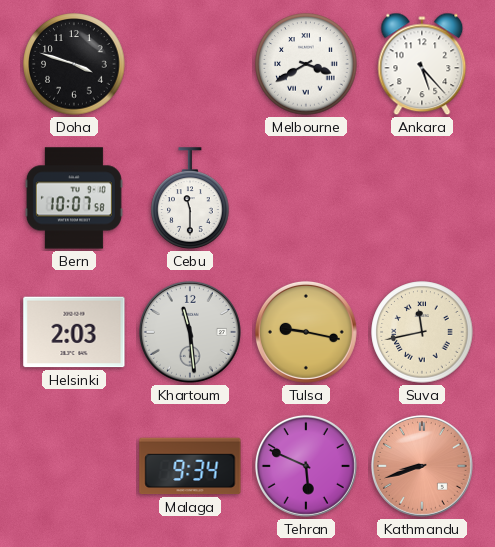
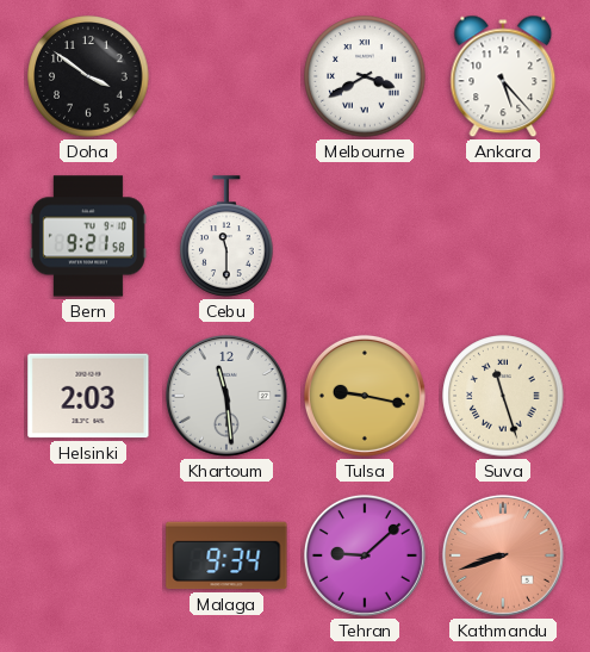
Doha: 3:48 -> 3:51 (88, 76)
Bern: 10:07 -> 9:21 (88, 236)
Suva: 11:43 -> 11:27 (503, 396)
Tehran: 5:49 -> 9:08 (365, 555)
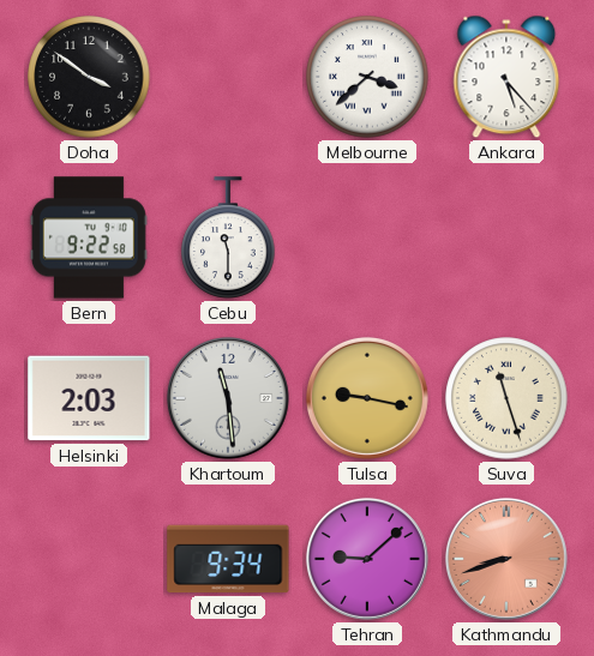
Melbourne: 3:40 -> 3:38 (367, 77)
Bern: 9:21 -> 9:22 (89, 237)
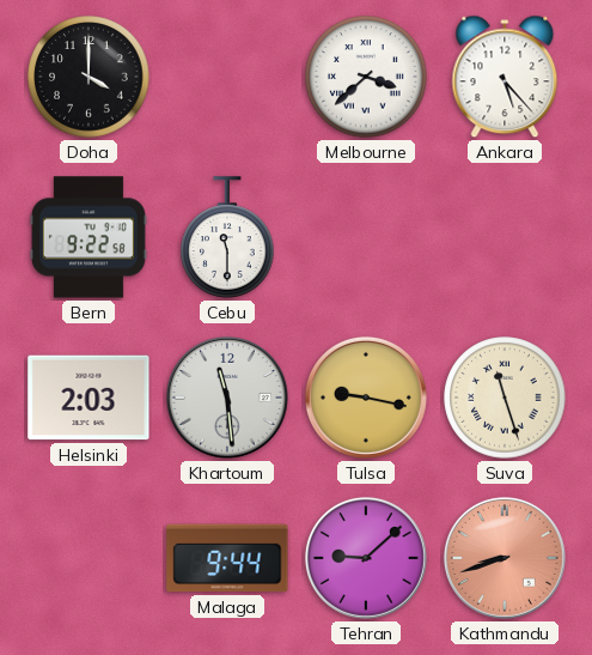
Doha: 3:51 -> 4:00 (89, 77)
Malaga: 9:34 -> 9:44 (227, 558)
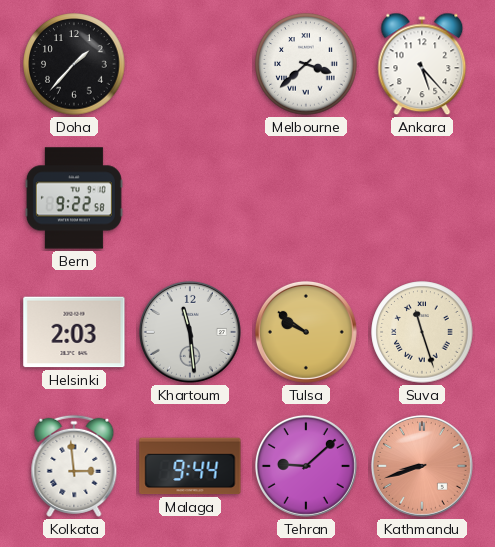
Doha: 4:00 -> 1:37 (74, 64)
Cebu: 11:30 -> none (227, 237)
Tulsa: 9:17 -> 9:51 (306, 332)
Kolkata: none -> 2:59 (74, 466)
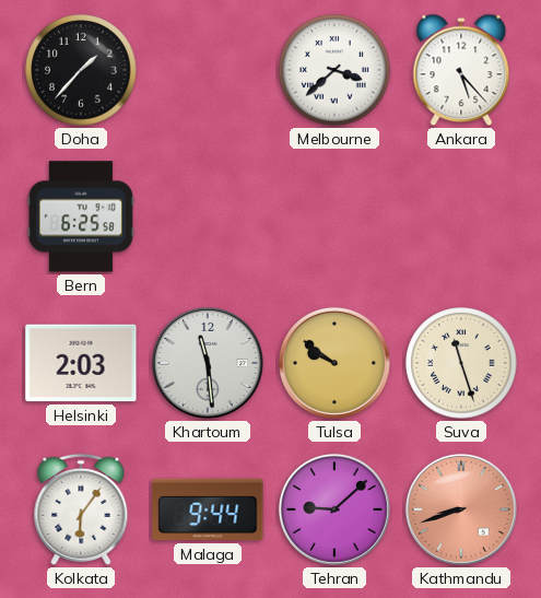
Bern: 9:22 -> 6:25 (81, 216)
Kolkata: 2:59 -> 6:06 (81, 509)
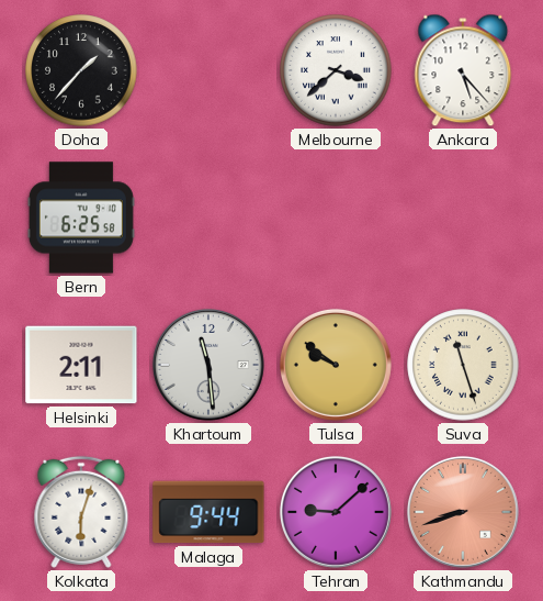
Helsinki: 2:03 -> 2:11 (81, 365)
Kolkata: 6:06 -> 6:03 (81, 512)
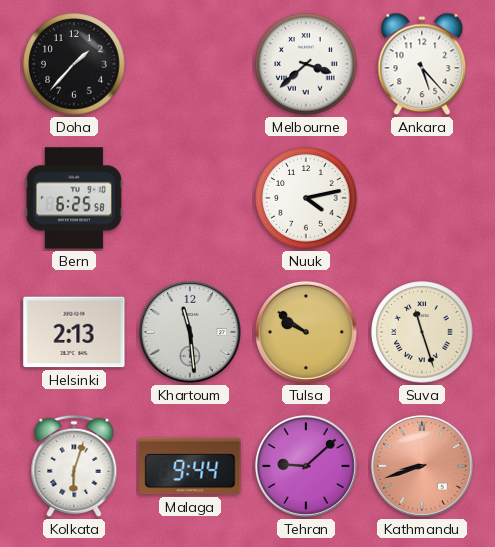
Nuuk: none -> 4:13 (306, 198)
Helsinki: 2:11 -> 2:13 (74, 332)
